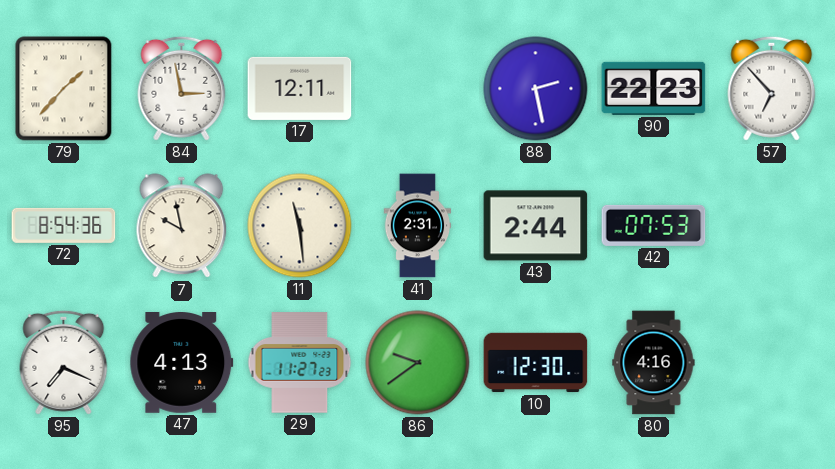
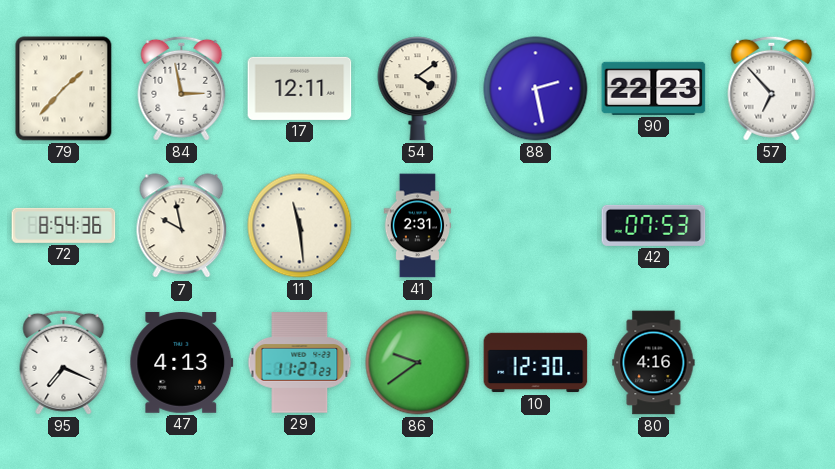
54: none -> 4:09 (418, 89)
43: 2:44 -> none (536, 226)
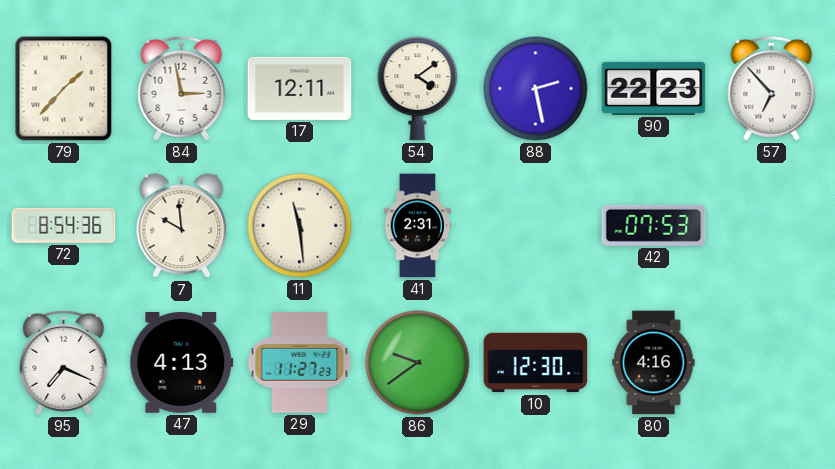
7: 9:58 -> 9:59 (182, 226)
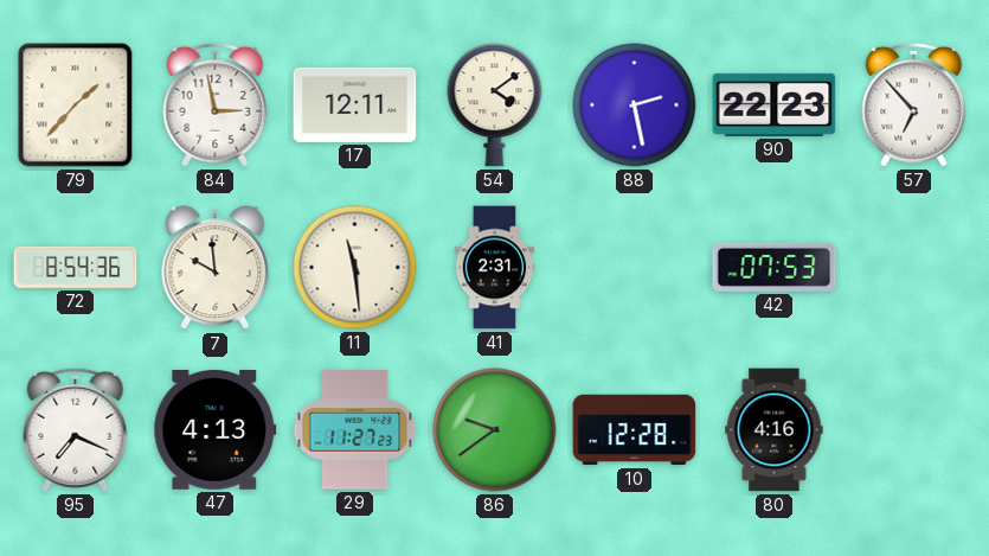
10: 12:30 -> 12:28 (635, 430)
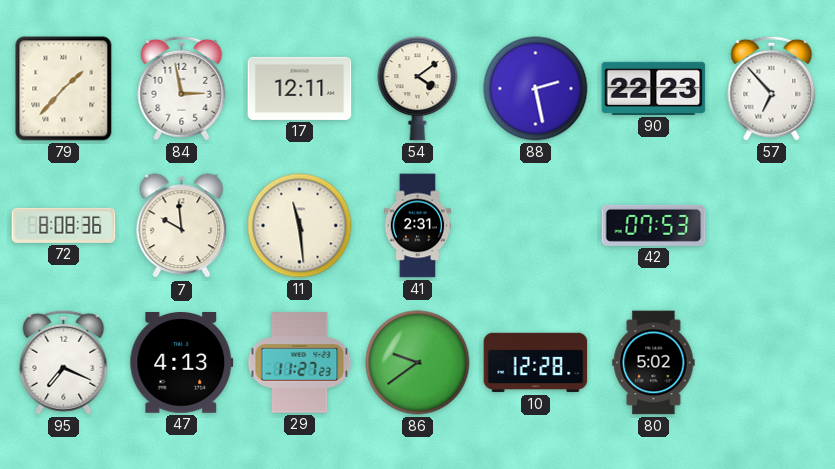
72: 8:54 -> 8:08 (64, 225)
80: 4:16 -> 5:02 (654, 363)
